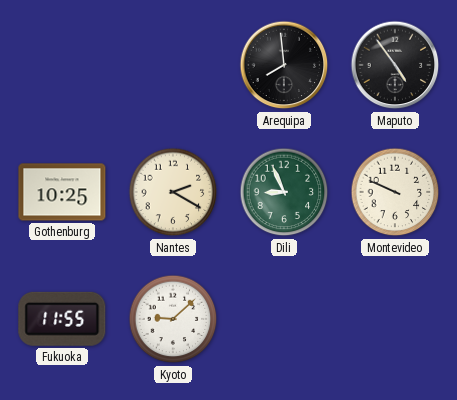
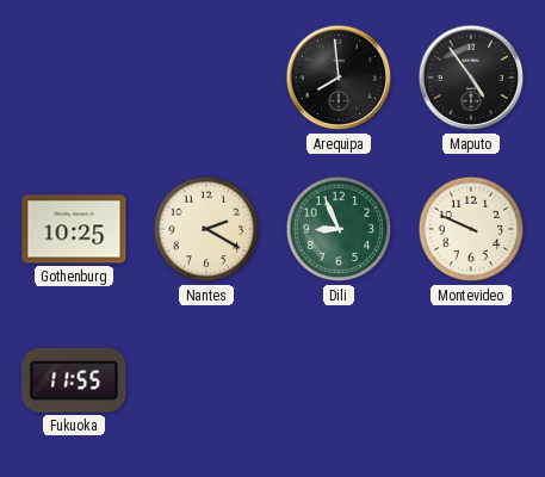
Kyoto: 9:08 -> none (173, 319)
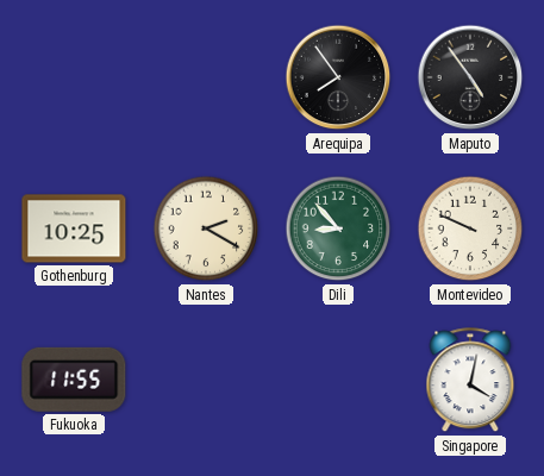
Arequipa: 7:59 -> 7:54 (338, 77)
Dili: 8:56 -> 8:53 (338, 228)
Singapore: none -> 4:02 (470, 381)
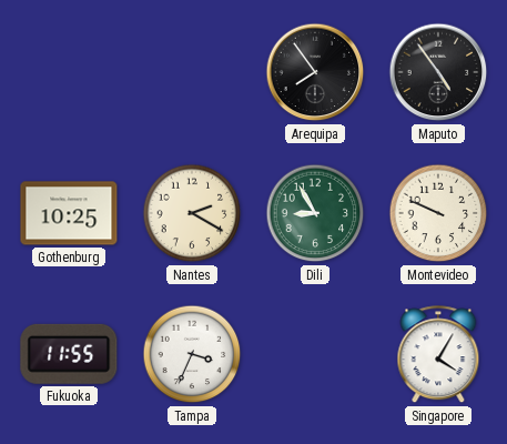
Dili: 8:53 -> 8:55 (315, 213)
Tampa: none -> 3:34 (192, 354)
Singapore: 4:02 -> 4:05 (438, 355)
